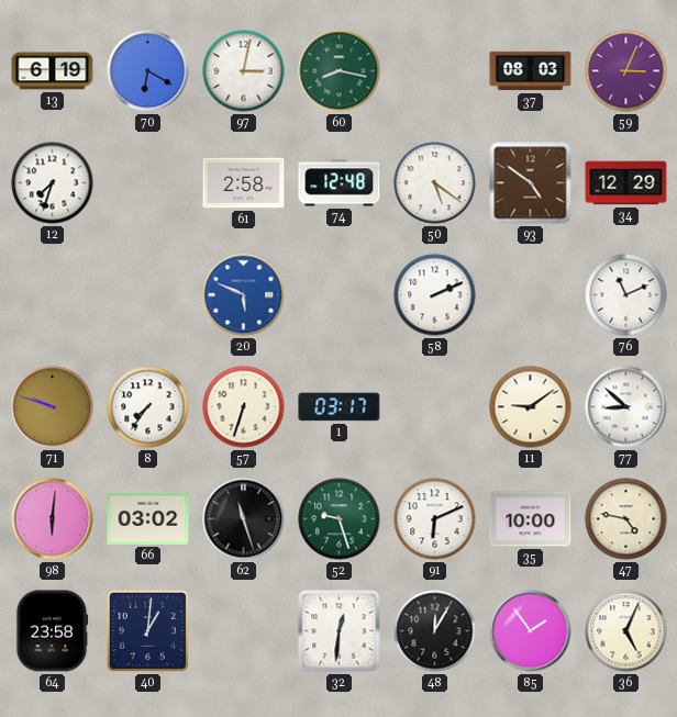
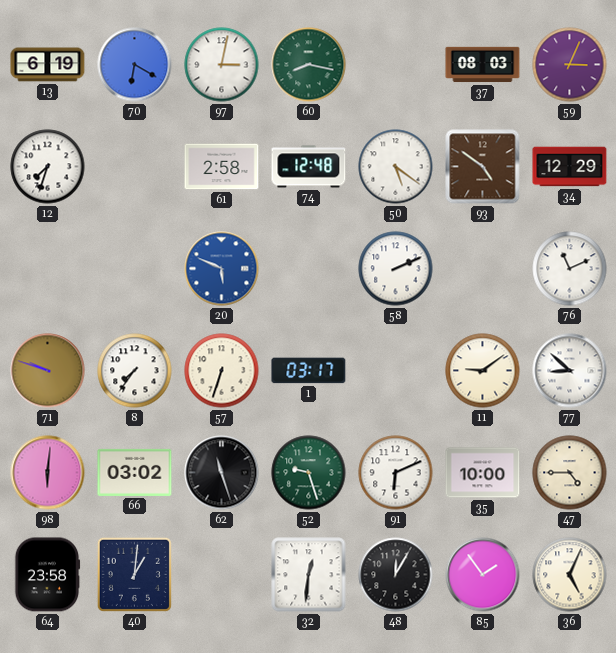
47: 4:47 -> 4:45 (570, 473)
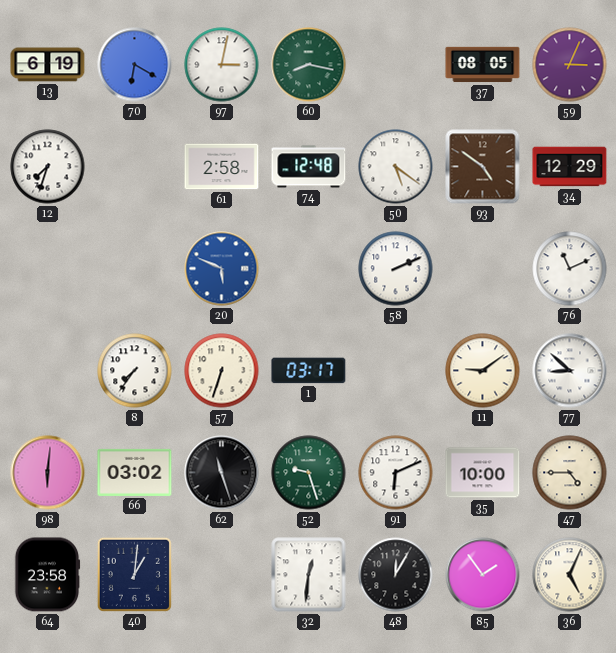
37: 08:03 -> 08:05 (483, 65)
71: 9:48 -> none (48, 371)
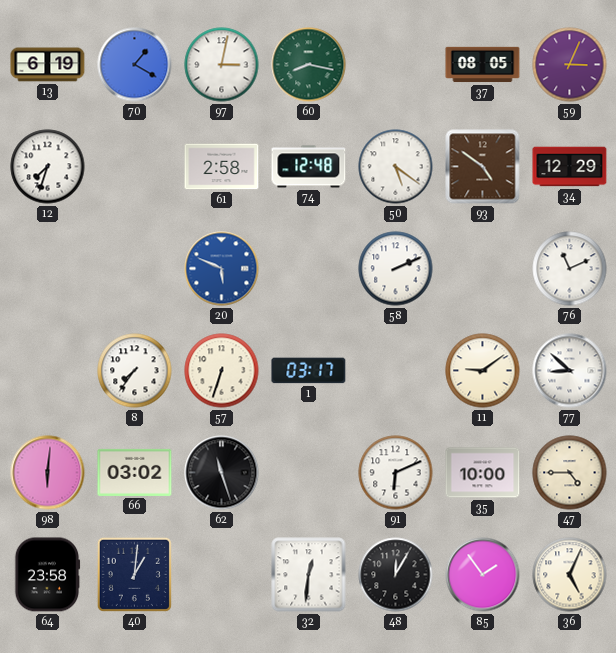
70: 6:20 -> 1:20 (135, 65)
52: 9:27 -> none (309, 473)
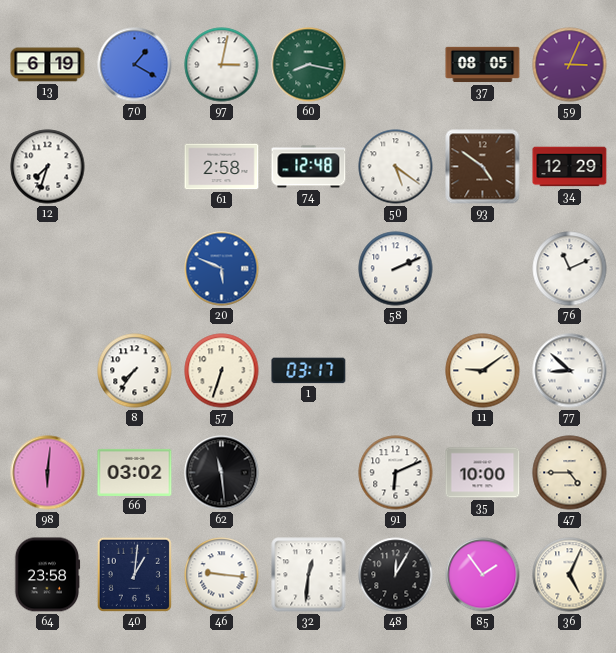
62: 11:27 -> 11:29 (222, 473)
46: none -> 9:16 (222, 575)
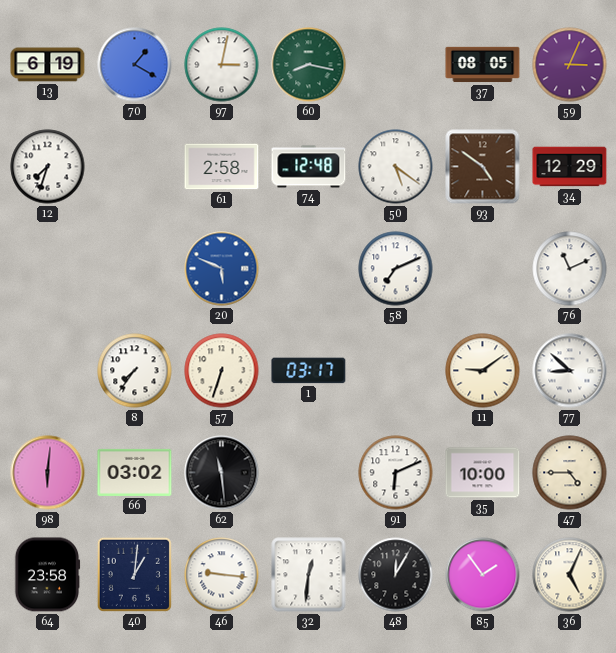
58: 2:11 -> 7:11 (396, 269)
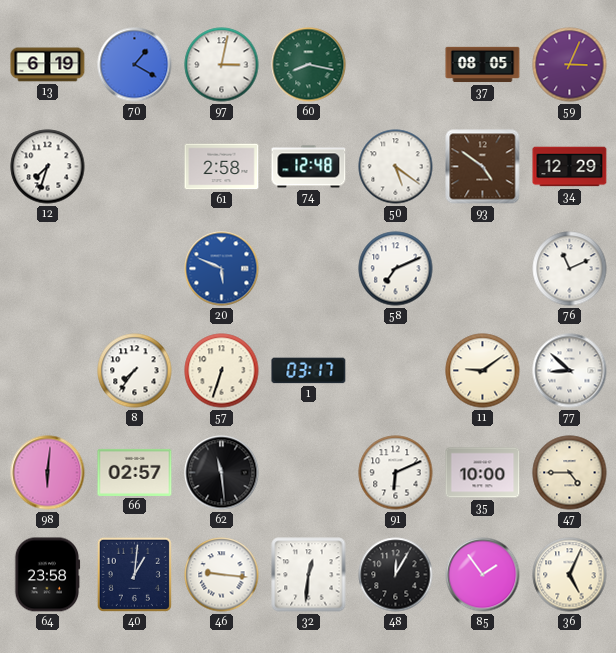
66: 03:02 -> 02:57 (135, 472)
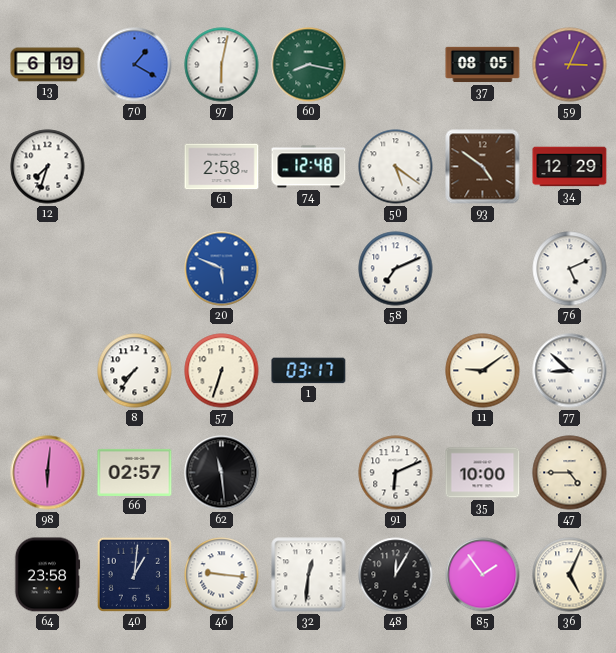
97: 3:02 -> 6:02 (222, 65)
76: 11:11 -> 5:11 (570, 269)
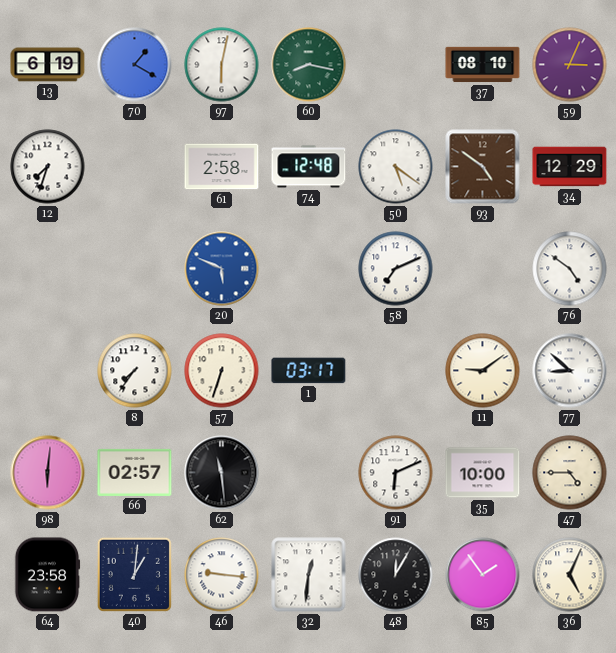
37: 08:05 -> 08:10 (483, 65)
76: 5:11 -> 4:51 (570, 269)
